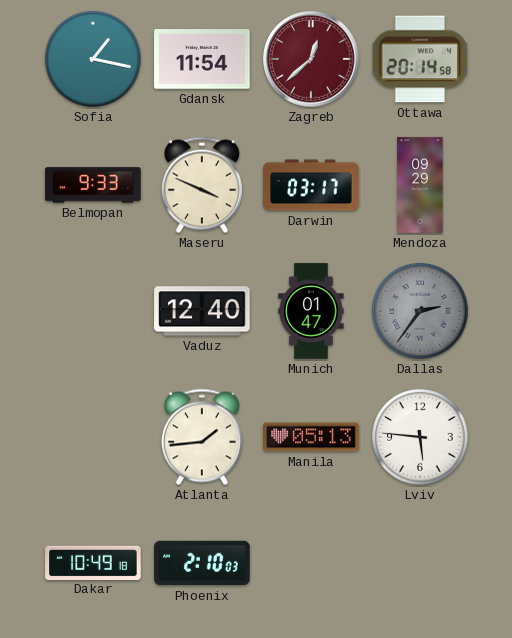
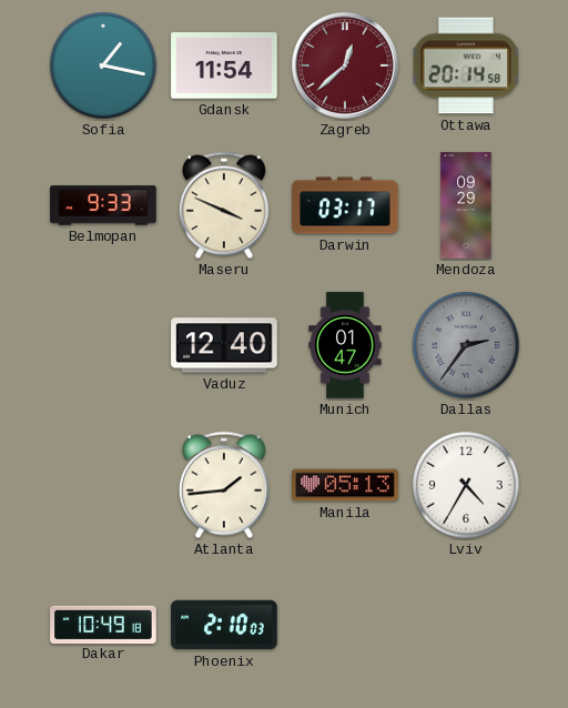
Lviv: 5:46 -> 4:35 (466, 485)
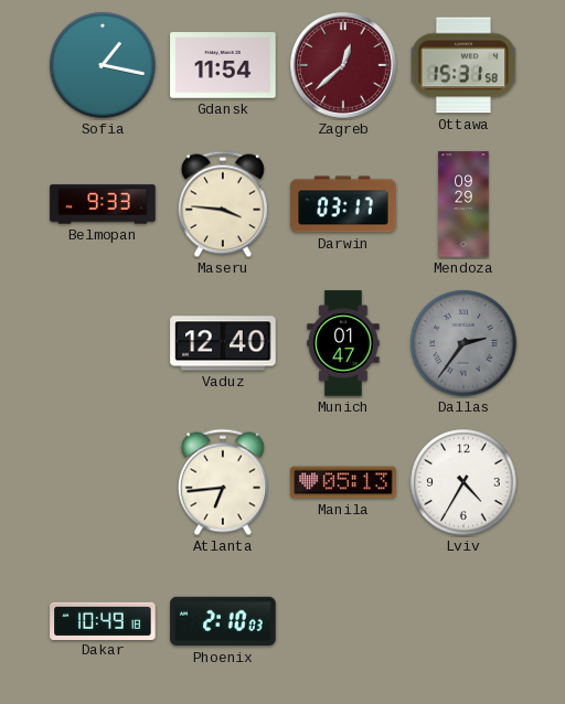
Ottawa: 20:14 -> 15:31 (463, 65)
Maseru: 3:49 -> 3:46 (223, 204)
Atlanta: 1:44 -> 6:44 (223, 482)
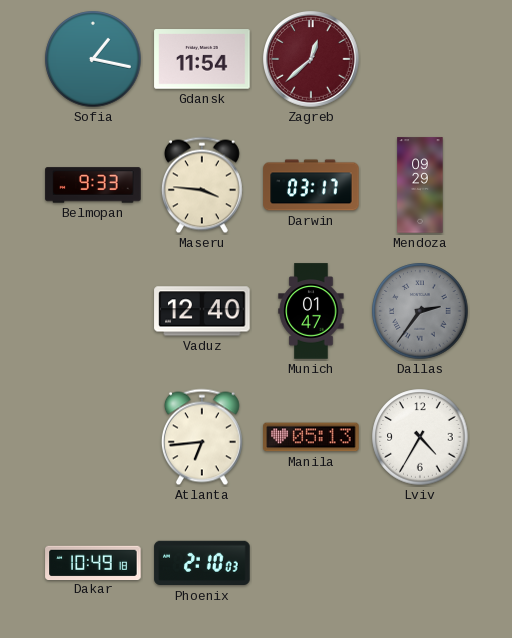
Ottawa: 15:31 -> none (463, 65)
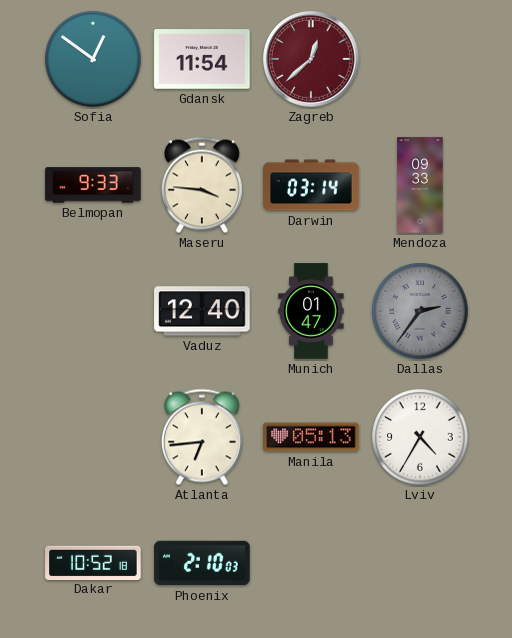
Sofia: 1:17 -> 12:51 (93, 59)
Darwin: 03:17 -> 03:14 (311, 185)
Mendoza: 09:29 -> 09:33 (420, 185)
Dakar: 10:49 -> 10:52 (93, 562)
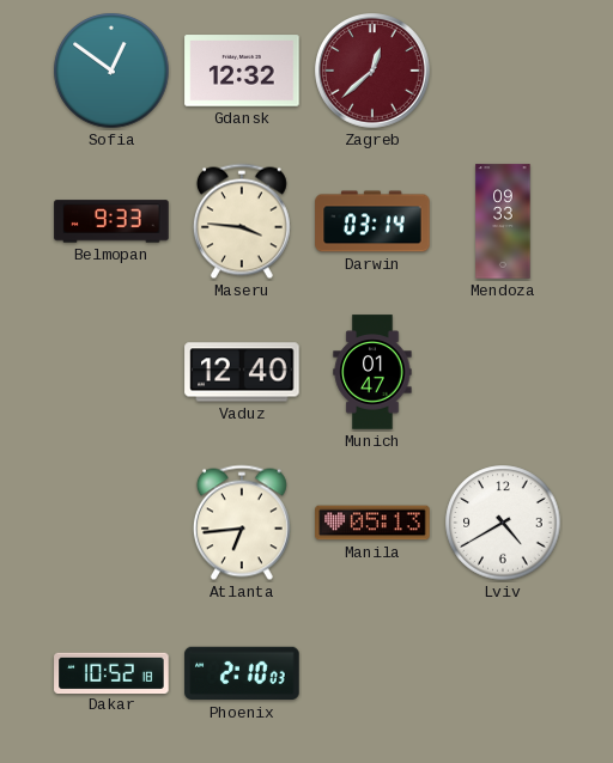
Gdansk: 11:54 -> 12:32 (242, 71)
Dallas: 2:36 -> none (420, 311)
Lviv: 4:35 -> 4:40 (503, 523)
